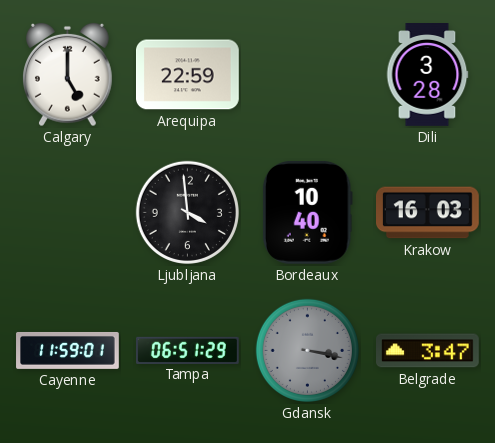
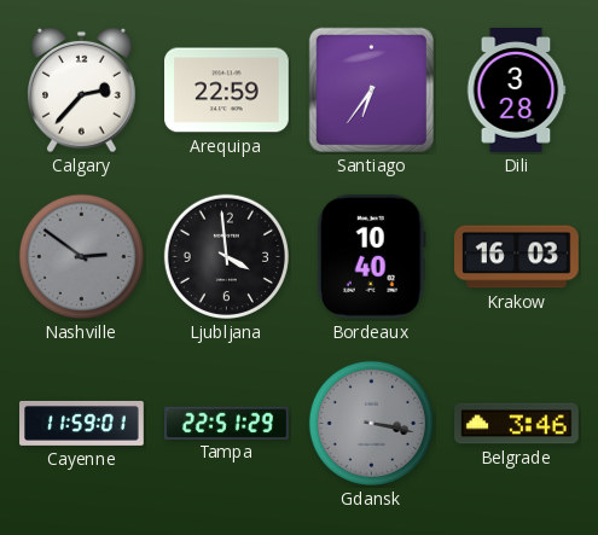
Calgary: 5:00 -> 2:37 (82, 91)
Santiago: none -> 6:36 (371, 89)
Nashville: none -> 2:51 (81, 256)
Tampa: 06:51 -> 22:51 (227, 423)
Belgrade: 3:47 -> 3:46 (517, 424)
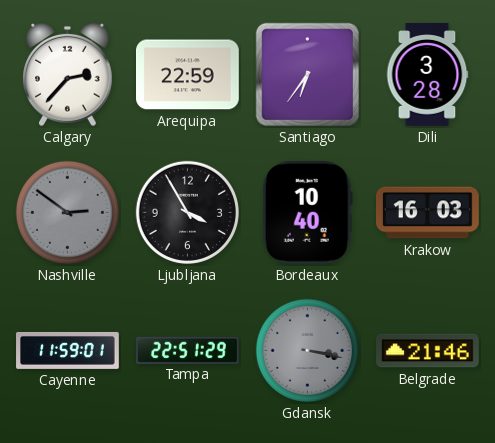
Ljubljana: 3:59 -> 3:55 (187, 212)
Belgrade: 3:46 -> 21:46 (428, 351)
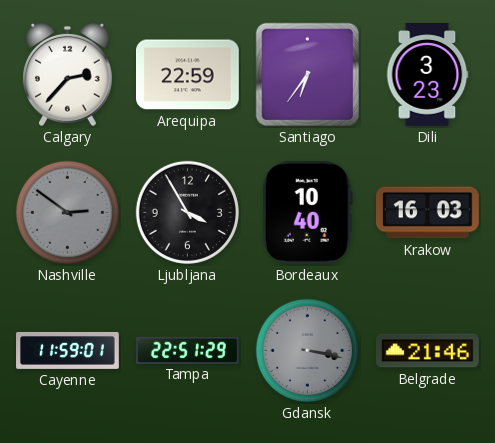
Dili: 3:28 -> 3:23 (427, 75)
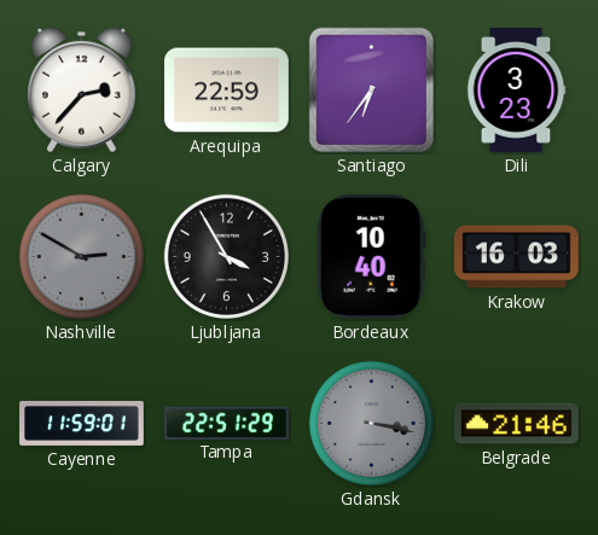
Nashville: 2:51 -> 2:50 (81, 256)
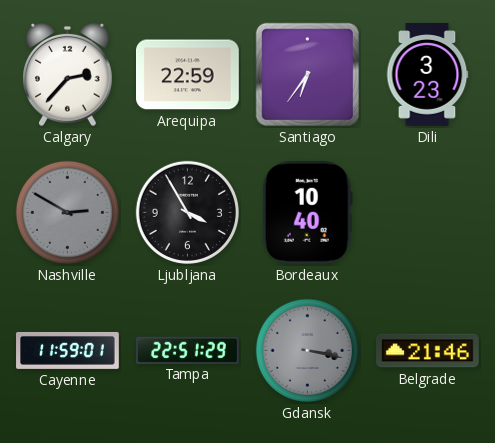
Krakow: 16:03 -> none (517, 257)
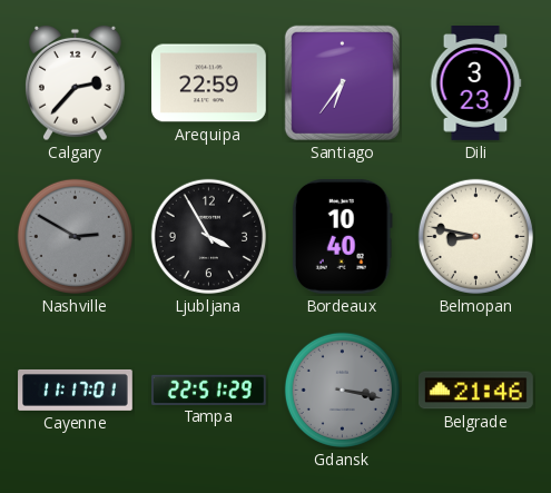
Belmopan: none -> 8:47 (475, 236)
Cayenne: 11:59 -> 11:17 (76, 391)
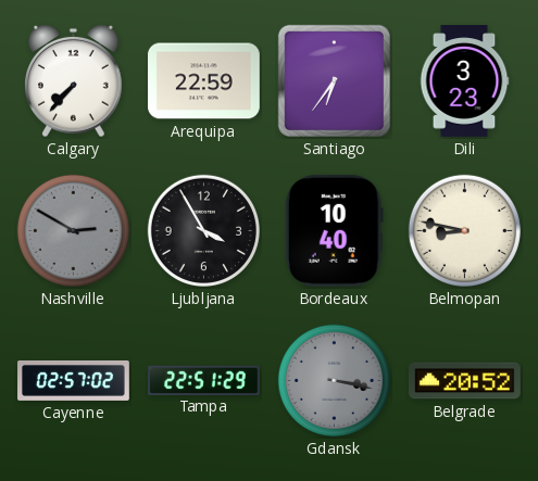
Calgary: 2:37 -> 7:37 (74, 81)
Cayenne: 11:17 -> 02:57 (74, 381)
Belgrade: 21:46 -> 20:52 (465, 381)
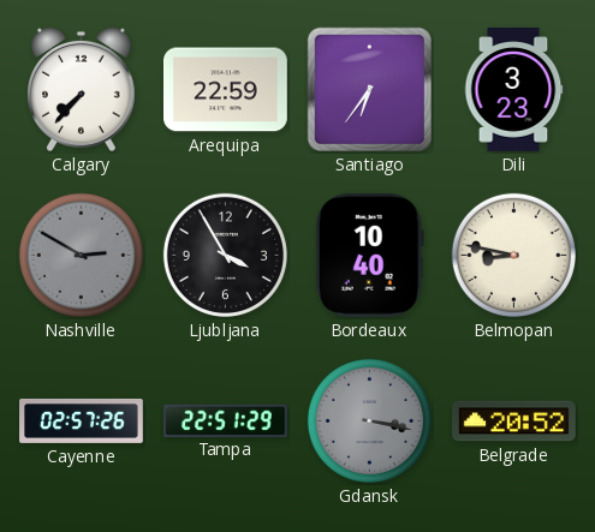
Cayenne: 02:57:02 -> 02:57:26 (82, 422)
